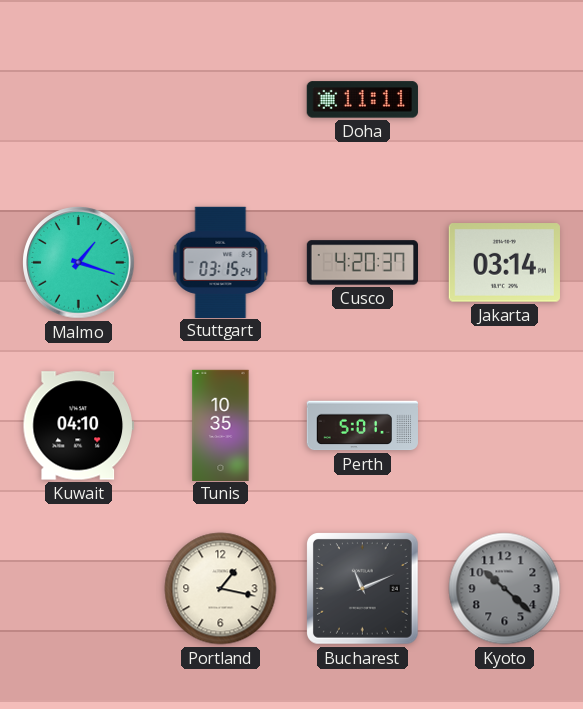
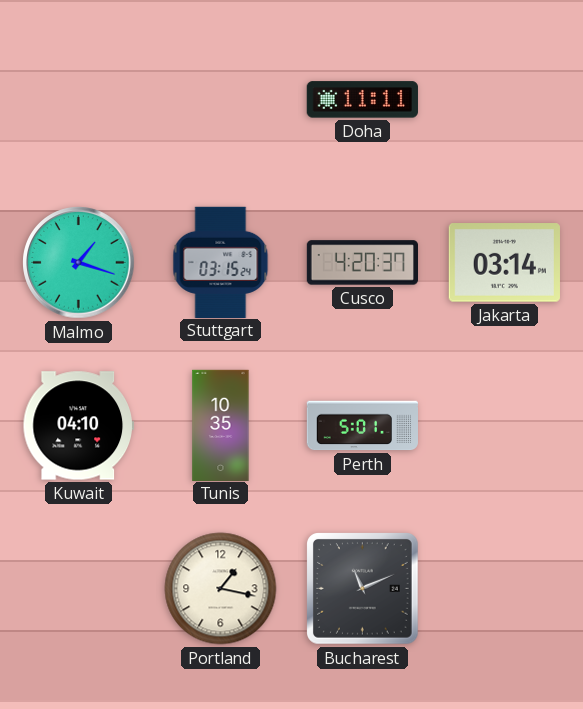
Kyoto: 10:22 -> none (505, 589)
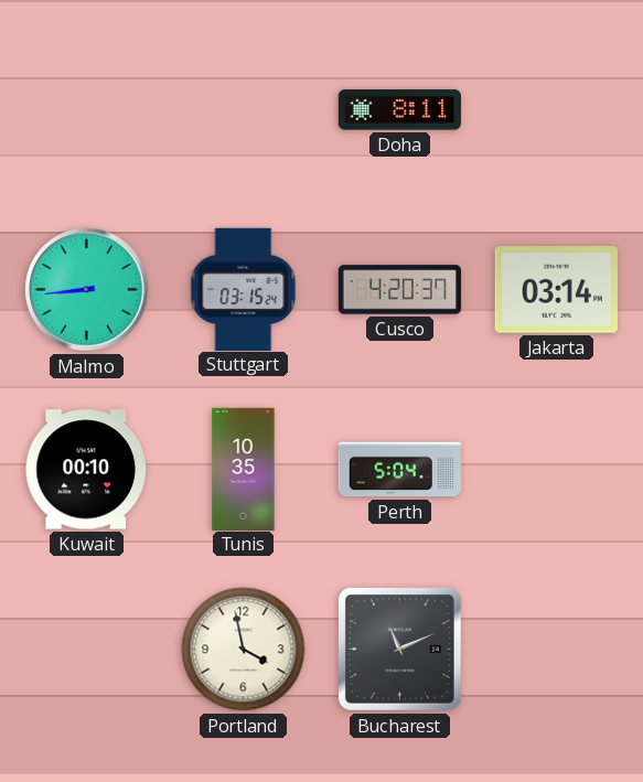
Doha: 11:11 -> 8:11 (399, 110)
Malmo: 1:18 -> 8:44 (87, 290)
Kuwait: 04:10 -> 00:10 (86, 470)
Perth: 5:01 -> 5:04 (399, 470)
Portland: 1:17 -> 3:58 (244, 650)
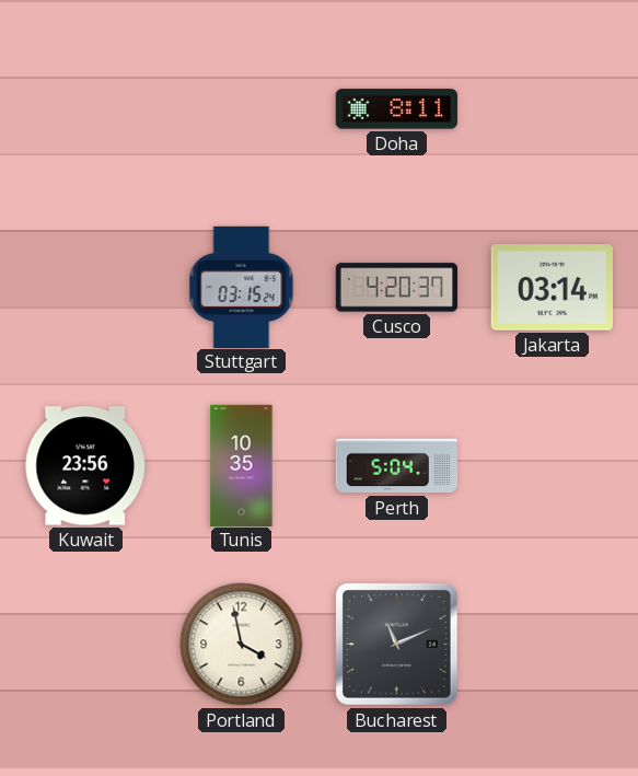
Malmo: 8:44 -> none (87, 290)
Kuwait: 00:10 -> 23:56 (85, 466)
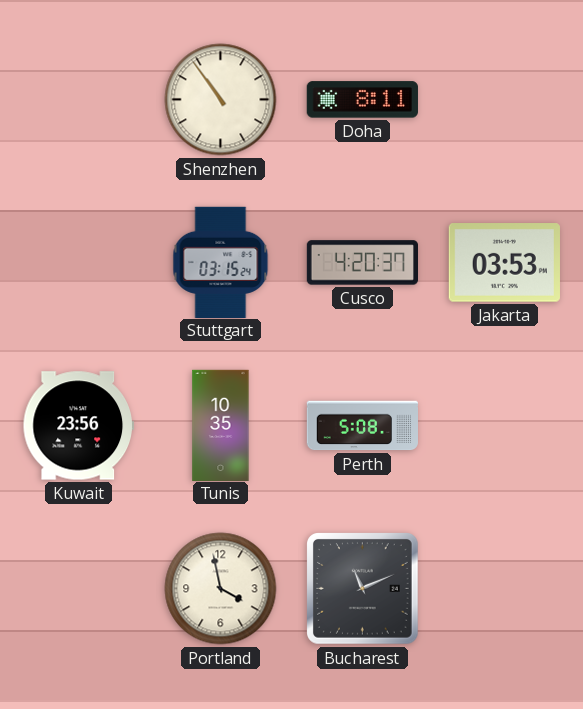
Shenzhen: none -> 10:54 (221, 100)
Jakarta: 03:14 -> 03:53 (504, 263)
Perth: 5:04 -> 5:08 (362, 426)
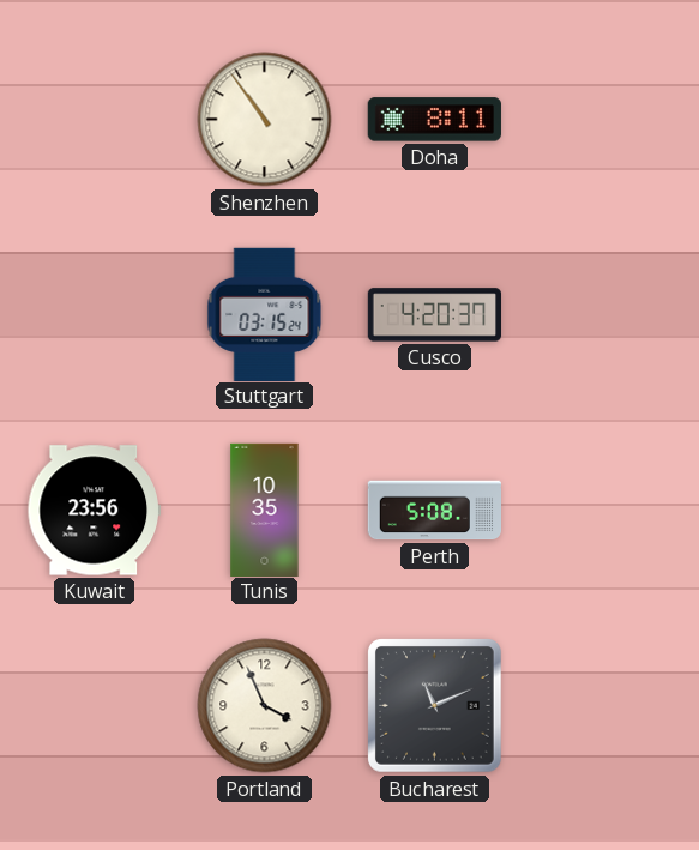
Jakarta: 03:53 -> none (504, 263)
Portland: 3:58 -> 3:56 (265, 706)
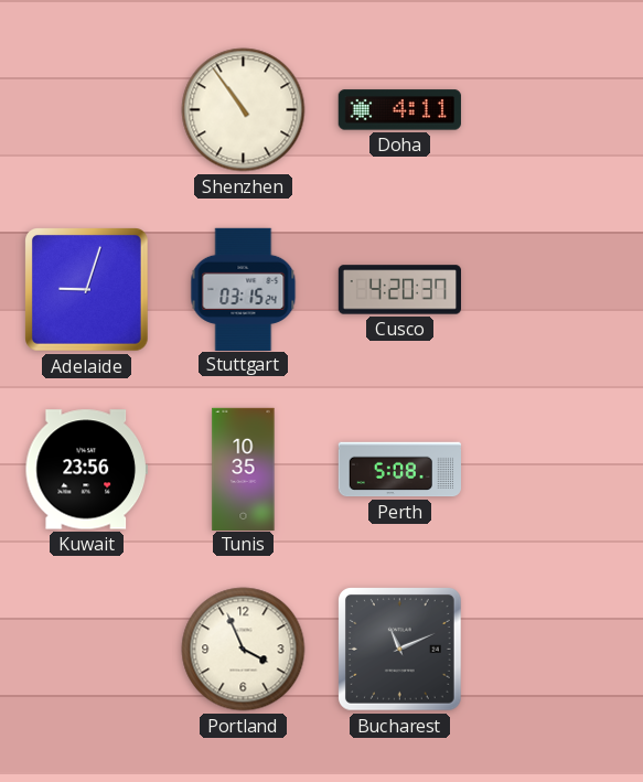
Doha: 8:11 -> 4:11 (399, 110)
Adelaide: none -> 9:03 (87, 290)
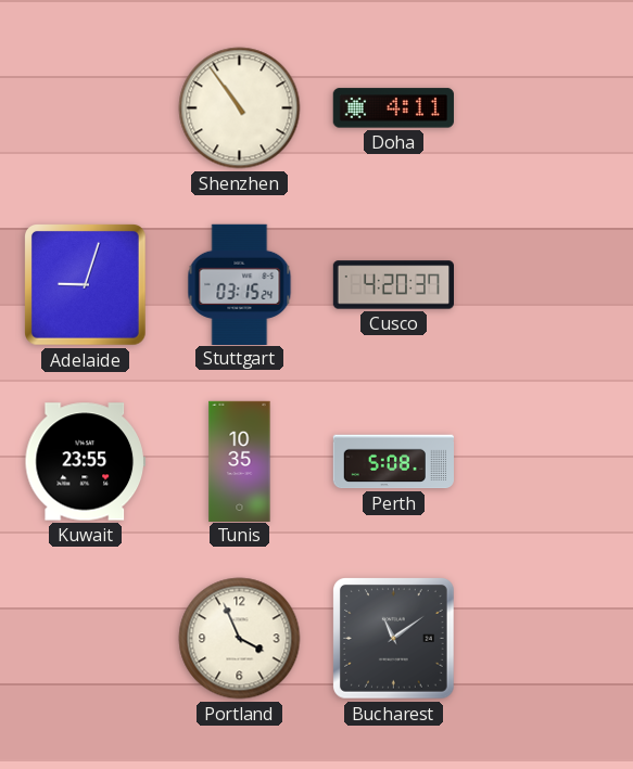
Kuwait: 23:56 -> 23:55 (85, 462)
Bucharest: 11:11 -> 11:09 (394, 639)
